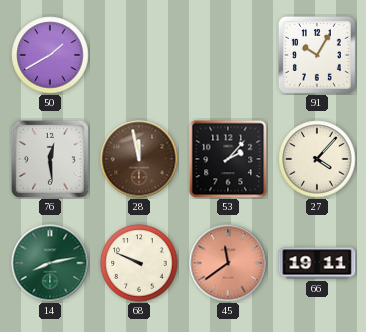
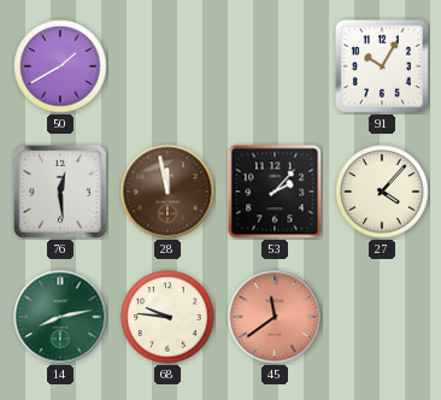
68: 9:49 -> 9:46 (167, 317)
66: 19:11 -> none (317, 263)
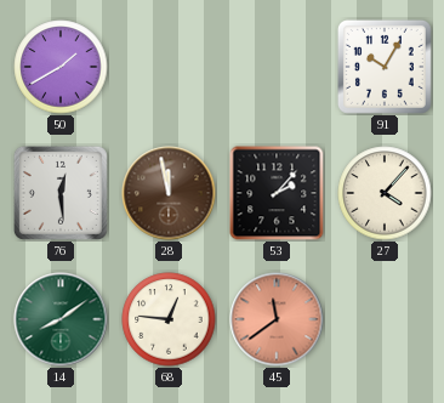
14: 8:13 -> 8:09 (61, 319)
68: 9:46 -> 12:46 (169, 319)
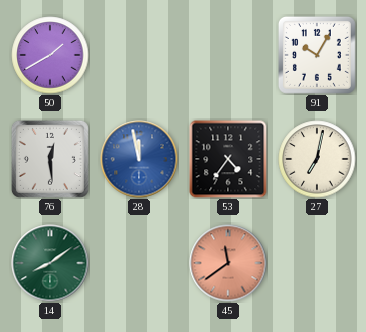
28 dial: brown -> blue (139, 159)
53: 2:07 -> 4:36 (228, 159)
27: 4:07 -> 7:02 (317, 159)
68: 12:46 -> none (169, 319)
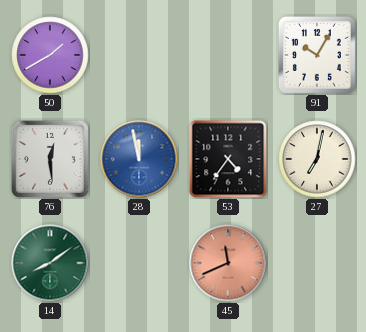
45: 11:39 -> 11:41 (228, 263)
